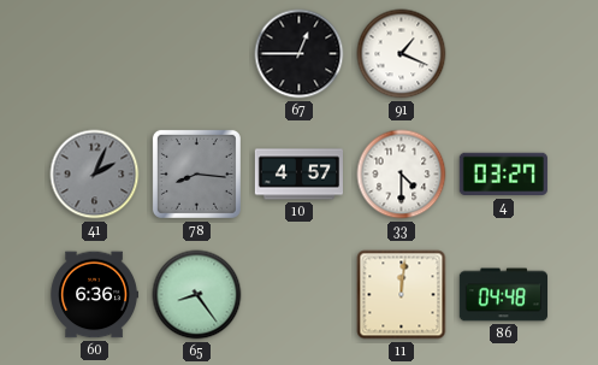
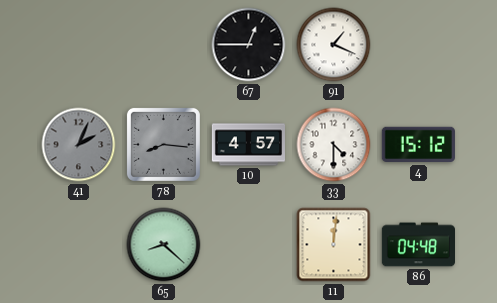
4: 03:27 -> 15:12 (418, 145)
60: 6:36 -> none (94, 295)
65: 8:24 -> 8:22 (164, 245)
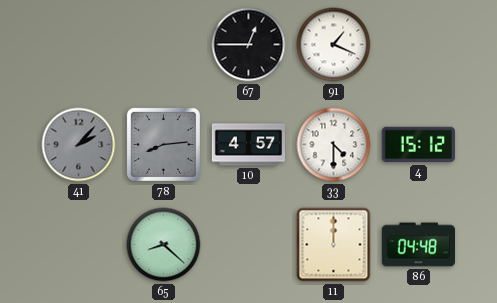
41: 2:04 -> 2:07 (79, 145)
78: 8:16 -> 8:14 (163, 144)
11: 12:01 -> 12:00 (334, 245)
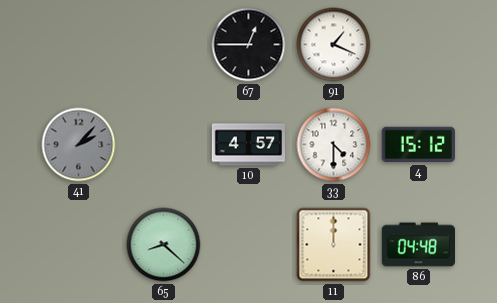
78: 8:14 -> none (163, 144)
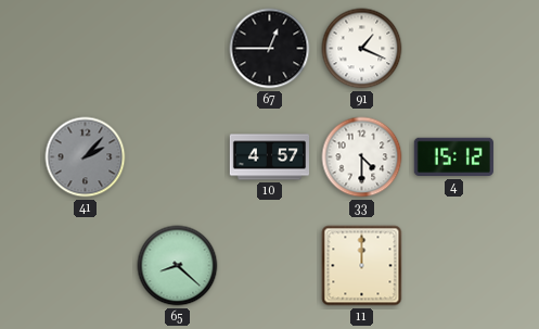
86: 04:48 -> none (418, 245)
